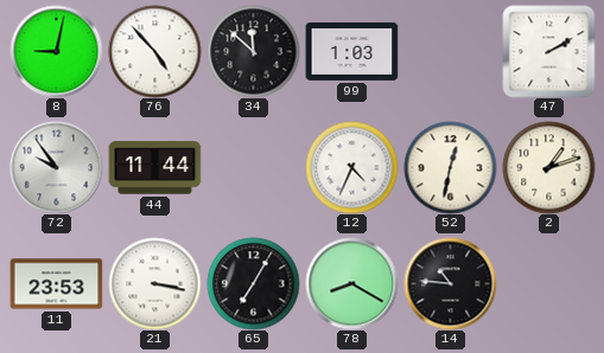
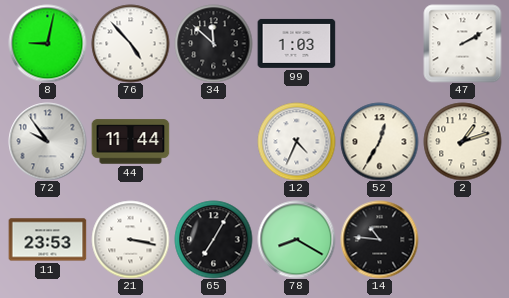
52: 12:32 -> 12:35 (379, 141)
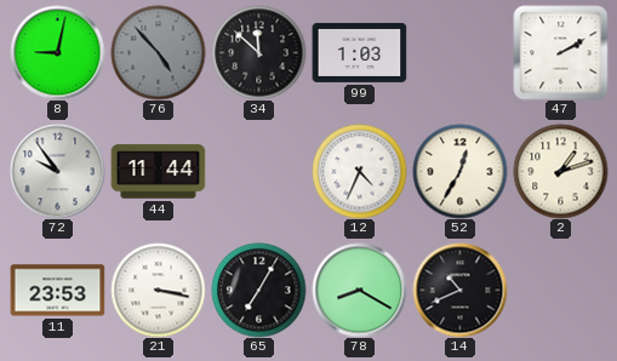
76 dial: white -> grey (158, 52)
14: 10:46 -> 10:41 (459, 290)
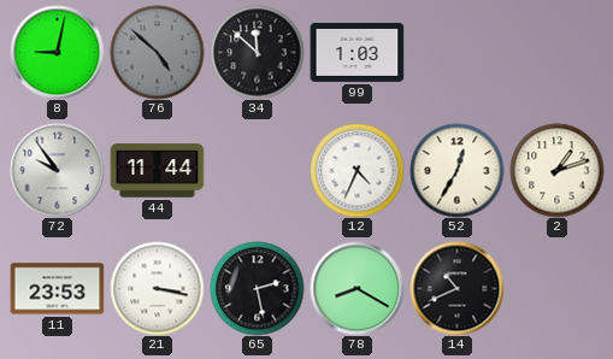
76: 4:53 -> 4:52 (157, 52)
47: 2:10 -> none (560, 52)
65: 7:05 -> 2:28 (257, 288)
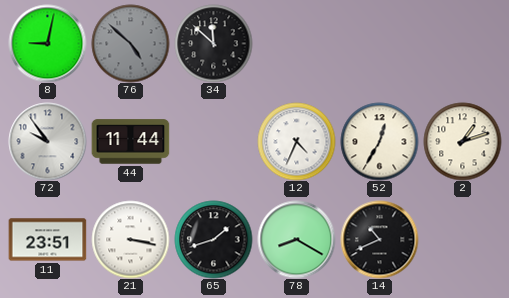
99: 1:03 -> none (356, 52)
11: 23:53 -> 23:51 (47, 240)
65: 2:28 -> 1:42 (213, 239)
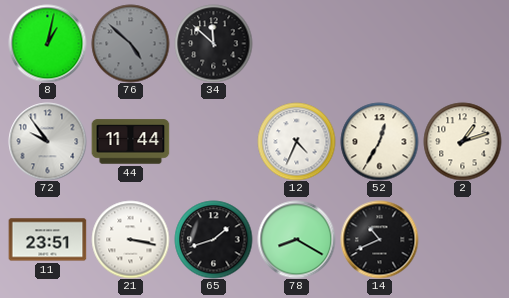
8: 9:02 -> 1:02 (47, 43)
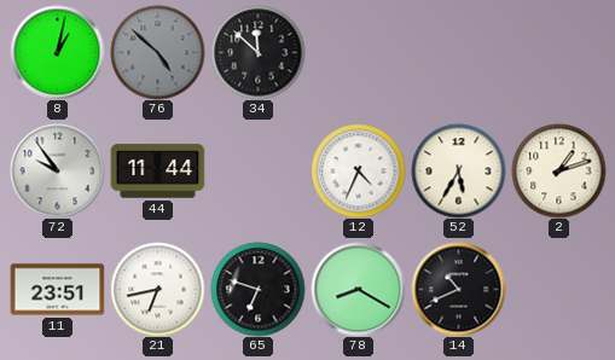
52: 12:35 -> 5:35 (458, 170)
21: 3:17 -> 6:43 (157, 289)
65: 1:42 -> 6:48 (257, 289)
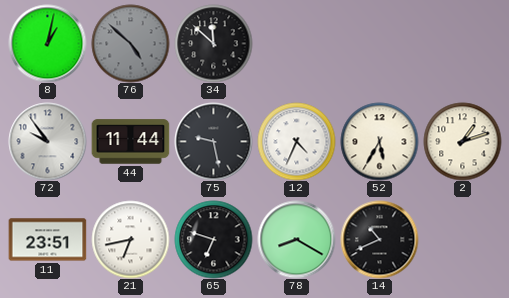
75: none -> 9:28 (213, 141)
